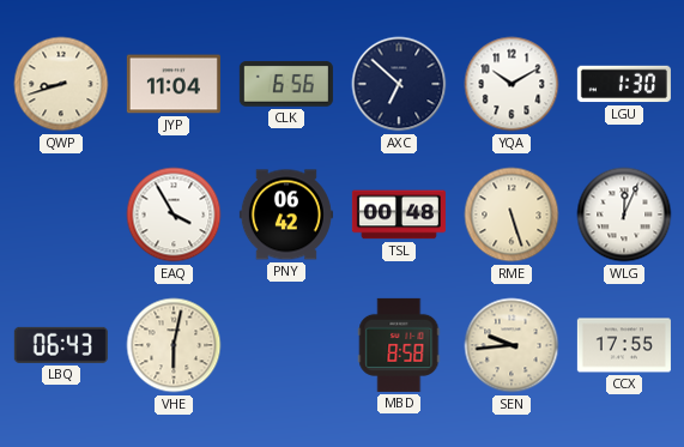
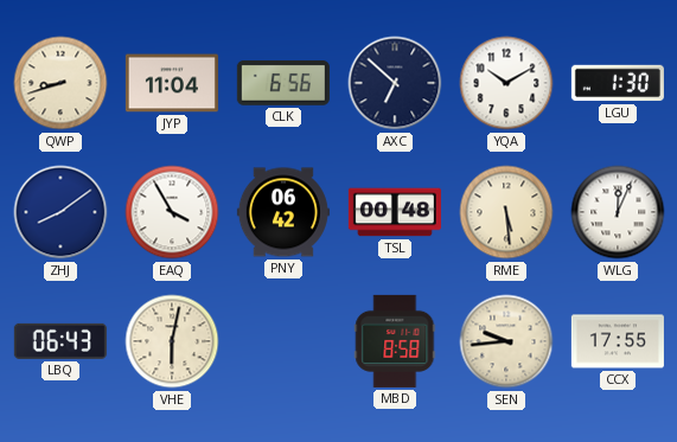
ZHJ: none -> 8:09 (60, 212)
RME: 5:27 -> 5:29 (506, 212)
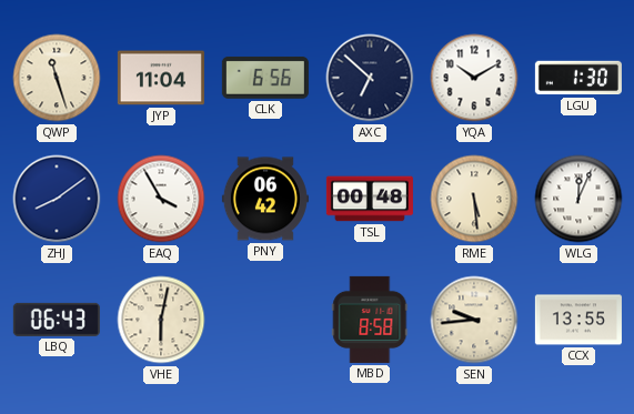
QWP: 8:42 -> 11:27 (57, 78)
CCX: 17:55 -> 13:55 (578, 320)
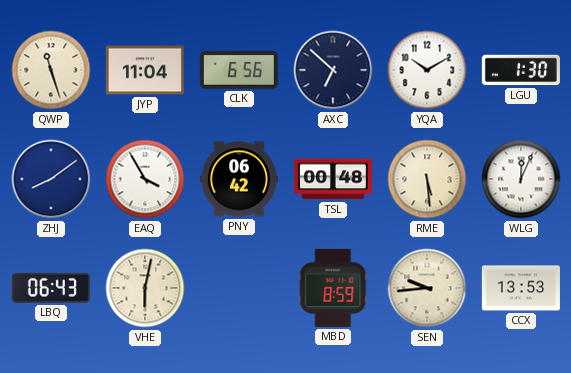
MBD: 8:58 -> 8:59 (333, 288)
CCX: 13:55 -> 13:53 (521, 288)
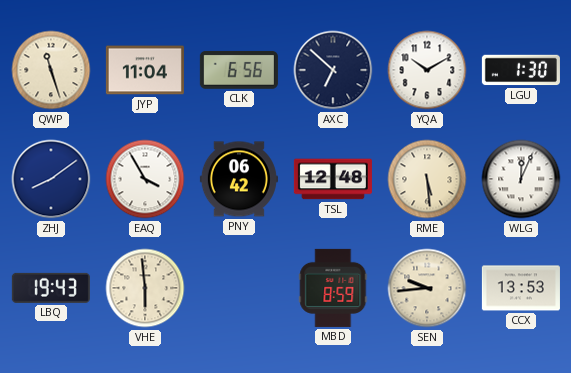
TSL: 00:48 -> 12:48 (333, 179)
LBQ: 06:43 -> 19:43 (51, 288)
VHE: 6:02 -> 5:59 (145, 288)
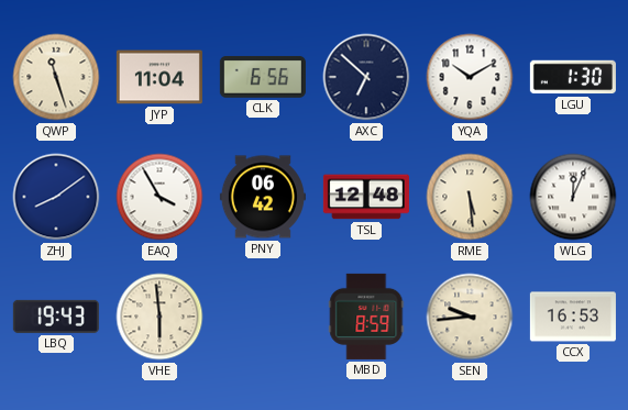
CCX: 13:53 -> 16:53 (573, 317)
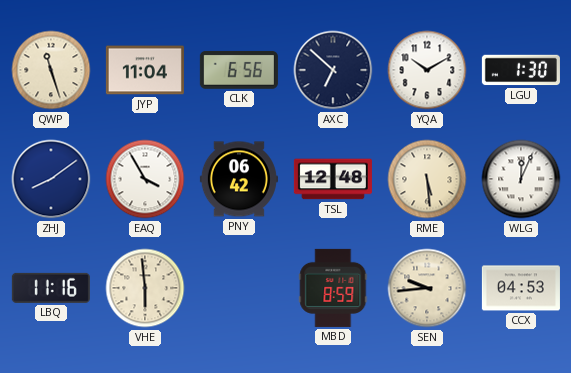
LBQ: 19:43 -> 11:16 (51, 288)
CCX: 16:53 -> 04:53 (521, 288)
